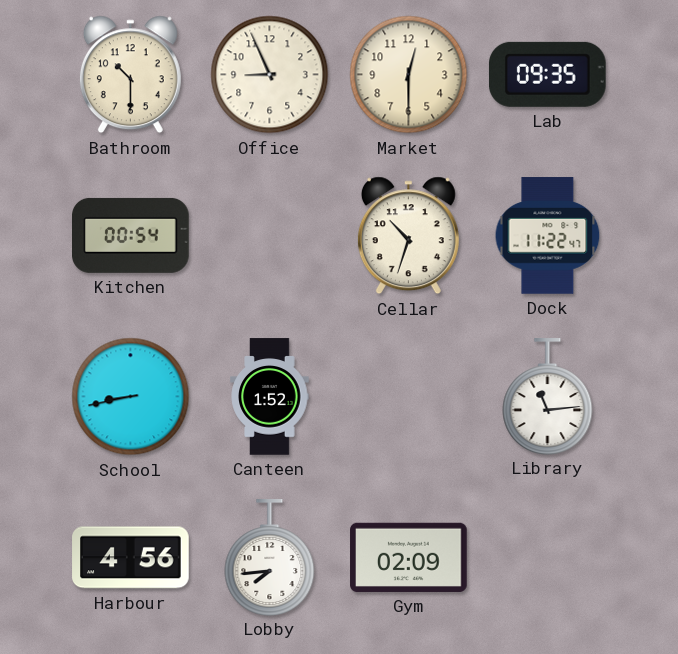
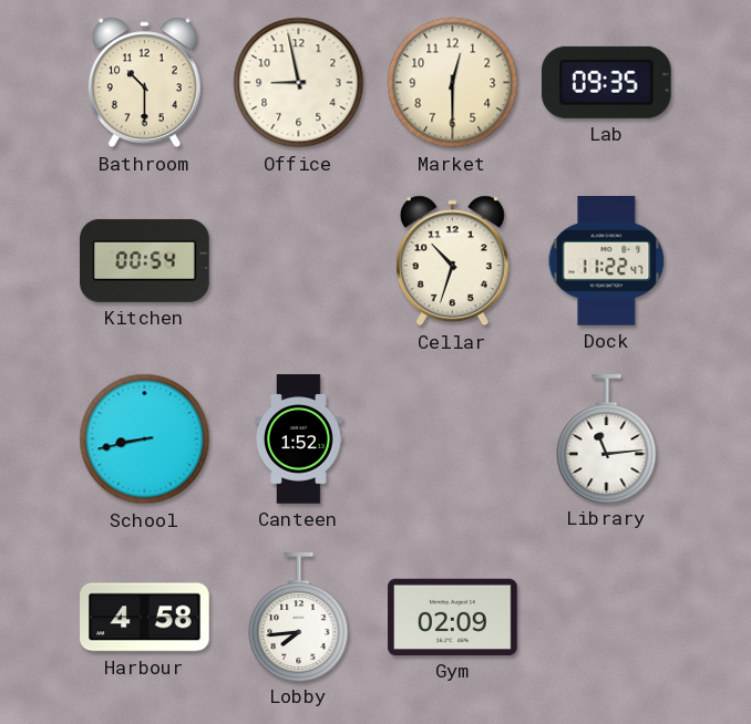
Office: 8:56 -> 8:58 (299, 83)
Harbour: 4:56 -> 4:58 (145, 618)
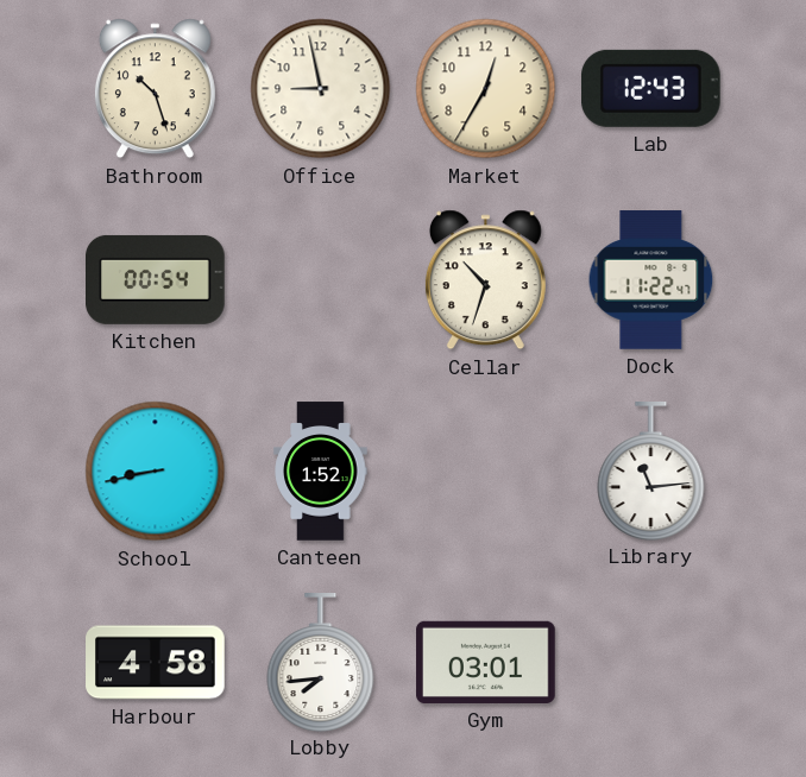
Bathroom: 10:30 -> 10:27 (155, 89)
Market: 12:30 -> 12:35 (486, 89)
Lab: 09:35 -> 12:43 (650, 88)
Gym: 02:09 -> 03:01 (486, 662)
